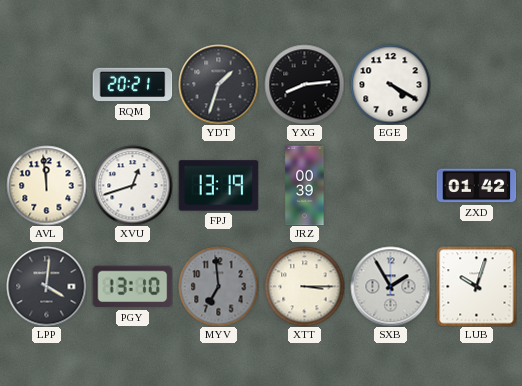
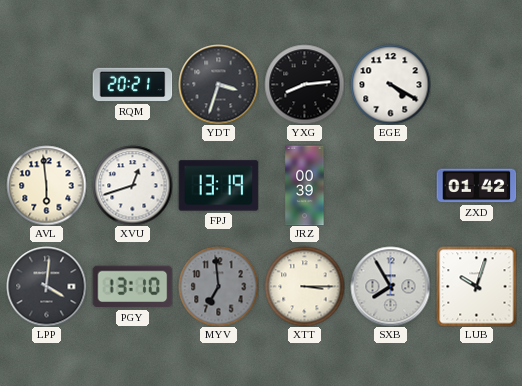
YDT: 1:33 -> 3:33 (218, 84)
AVL: 11:59 -> 5:59 (46, 185)
SXB: 1:55 -> 7:55 (390, 286)
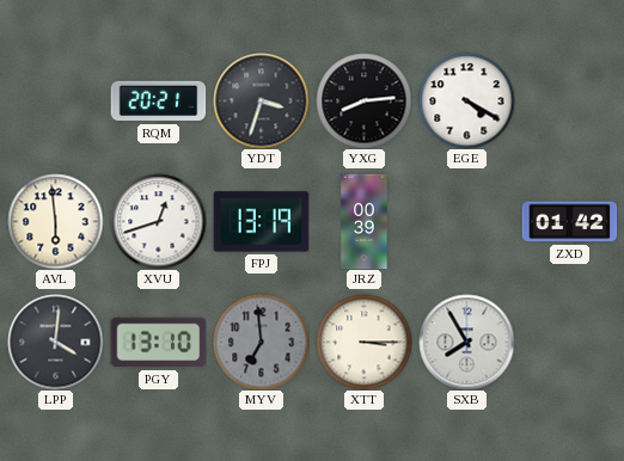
LUB: 10:03 -> none (476, 286)
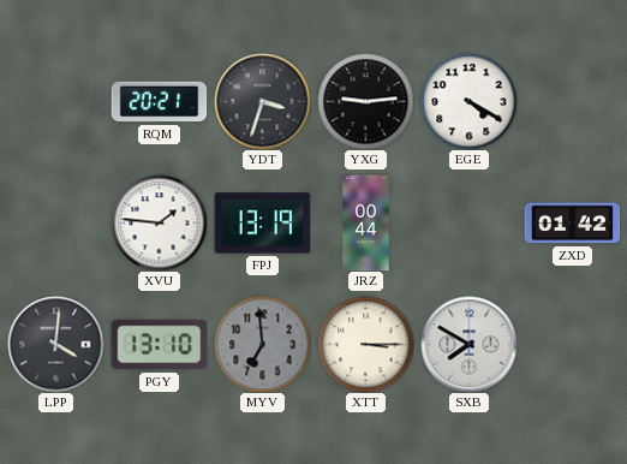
YXG: 8:14 -> 9:14 (365, 101)
AVL: 5:59 -> none (55, 221)
XVU: 12:42 -> 1:46 (159, 222)
JRZ: 00:39 -> 00:44 (366, 222)
SXB: 7:55 -> 7:50 (468, 344)
